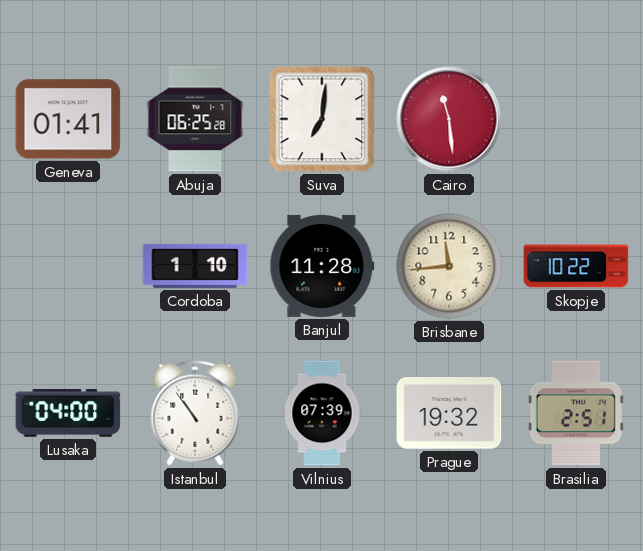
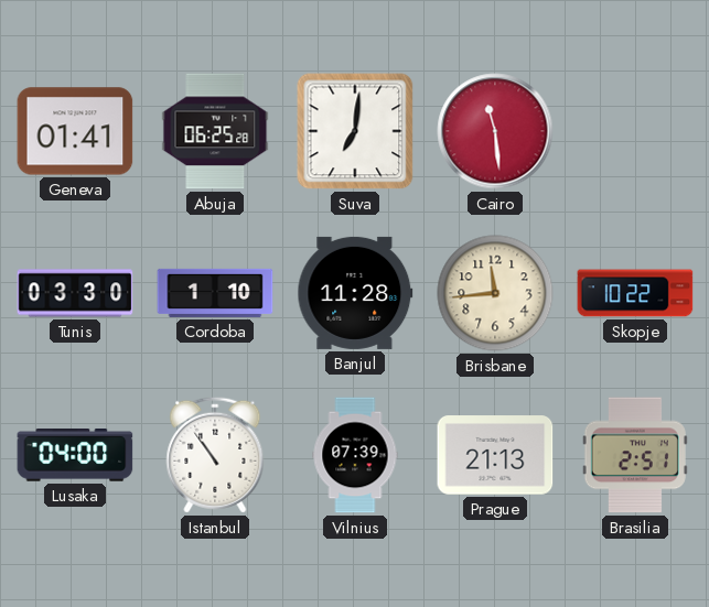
Tunis: none -> 03:30 (75, 293)
Prague: 19:32 -> 21:13 (495, 455)
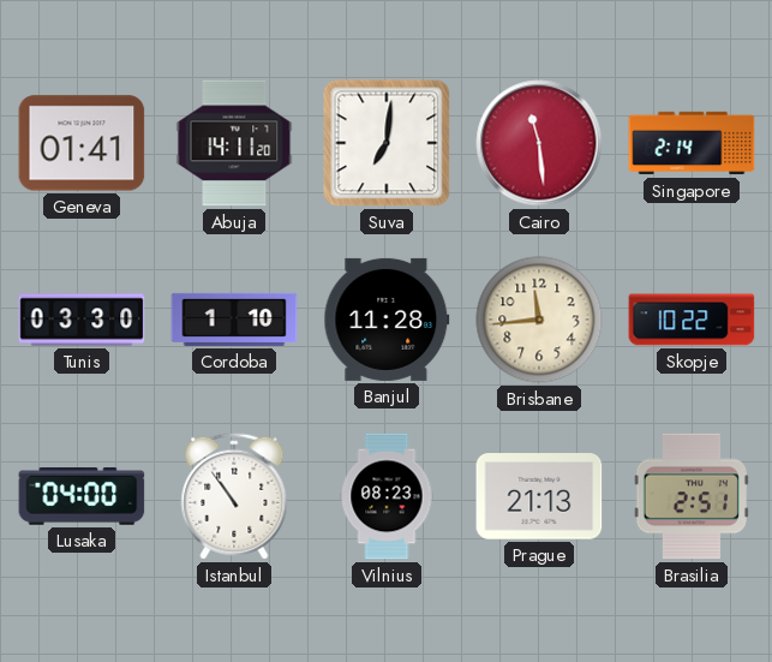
Abuja: 06:25 -> 14:11 (234, 143)
Singapore: none -> 2:14 (692, 143)
Vilnius: 07:39 -> 08:23 (387, 496)
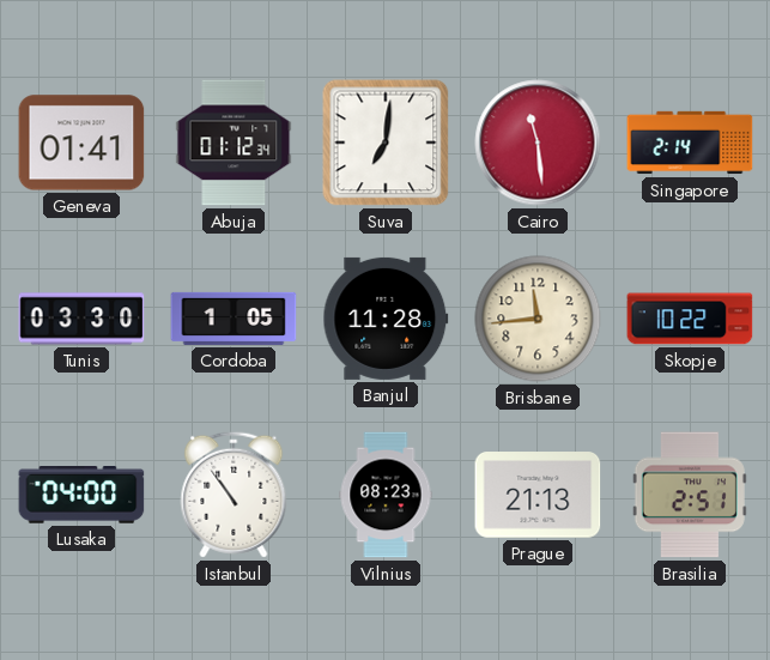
Abuja: 14:11 -> 01:12 (234, 143)
Cordoba: 1:10 -> 1:05 (234, 319)
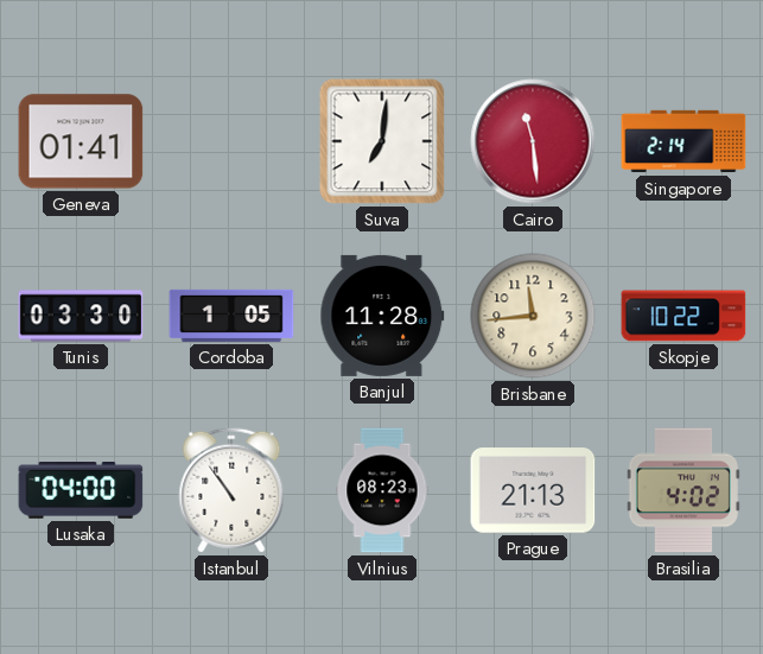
Abuja: 01:12 -> none (234, 143)
Brasilia: 2:51 -> 4:02 (683, 490)
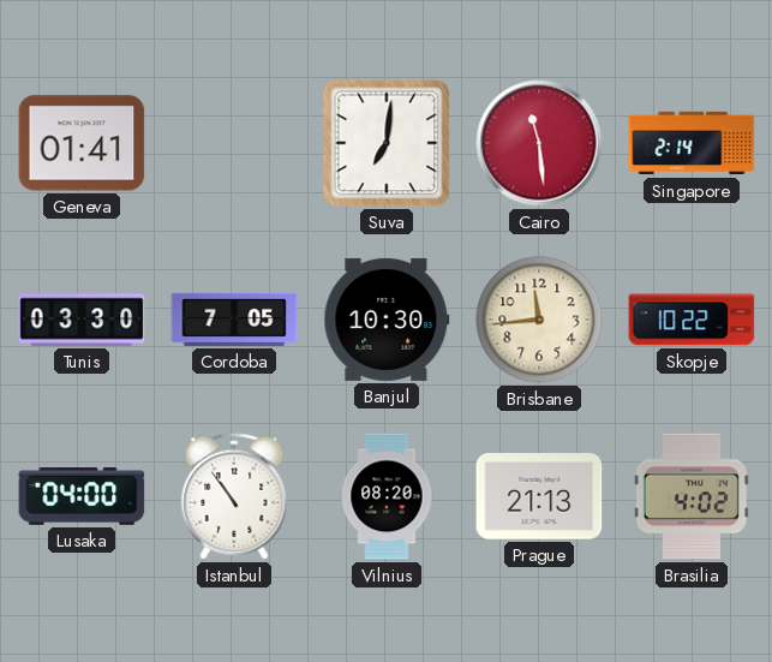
Cordoba: 1:05 -> 7:05 (234, 320)
Banjul: 11:28 -> 10:30 (387, 320)
Vilnius: 08:23 -> 08:20 (387, 496)
